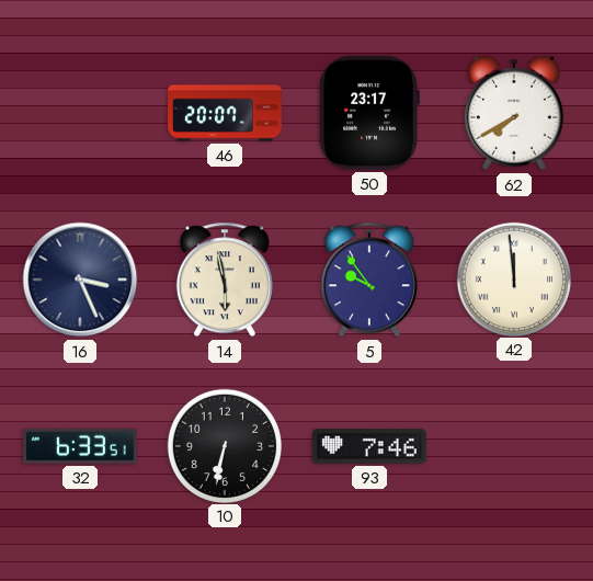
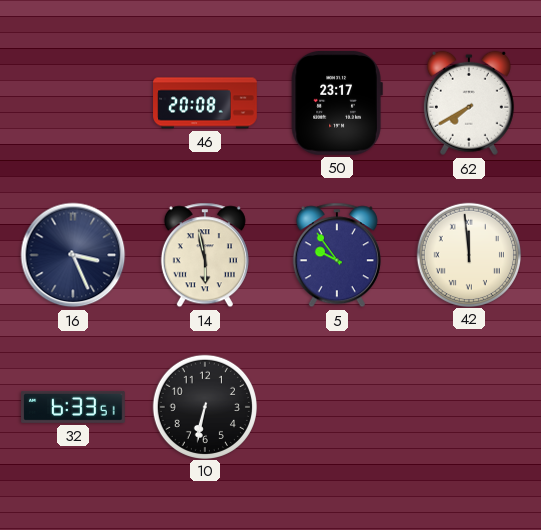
46: 20:07 -> 20:08 (205, 103)
93: 7:46 -> none (369, 446)
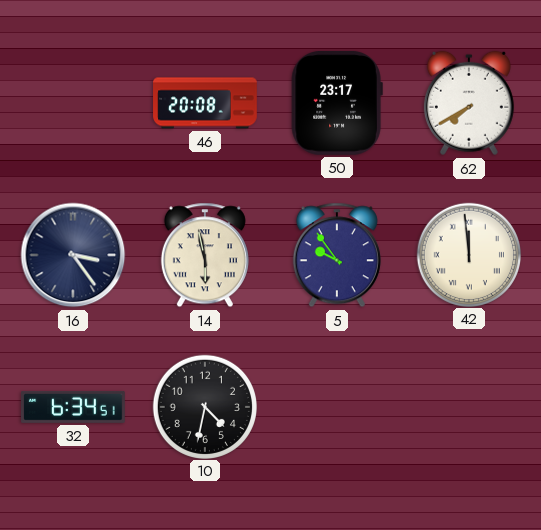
16: 3:26 -> 3:24 (73, 255)
32: 6:33 -> 6:34 (73, 407)
10: 6:32 -> 4:32 (204, 406)
